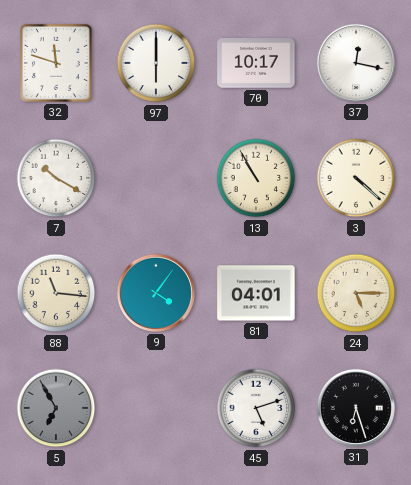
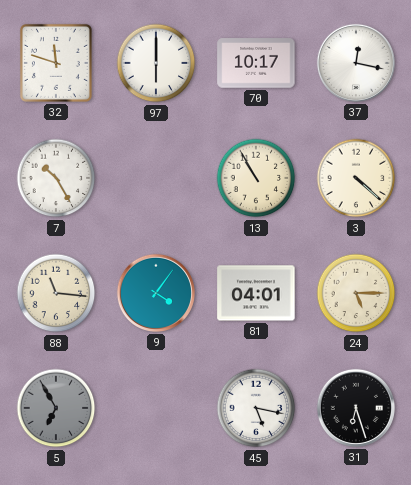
7: 10:20 -> 10:25 (56, 178)
45: 5:12 -> 5:17 (256, 408)
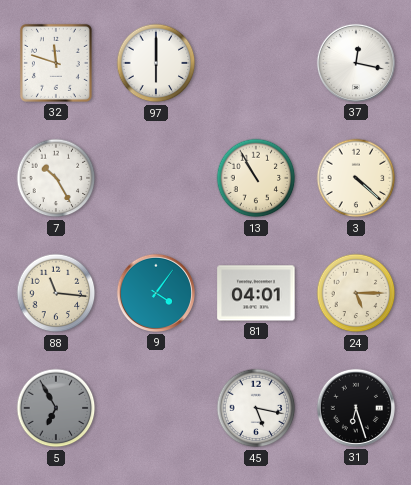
70: 10:17 -> none (256, 63)
